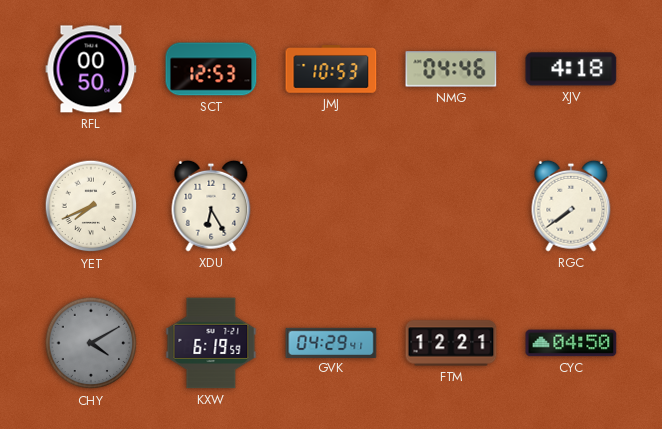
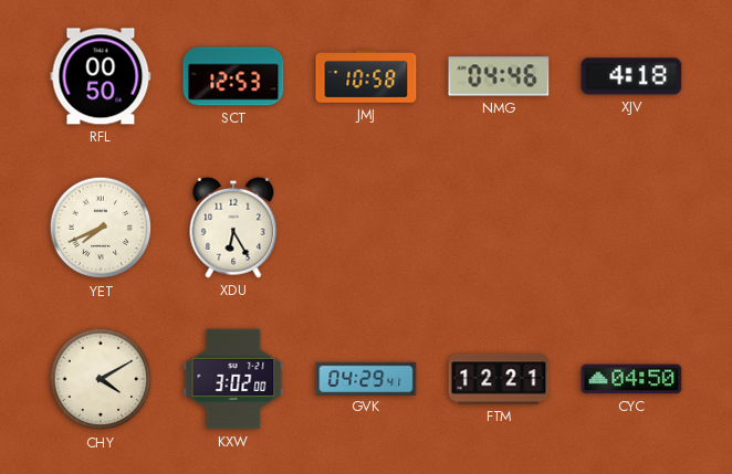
JMJ: 10:53 -> 10:58 (366, 76)
RGC: 7:39 -> none (571, 206)
CHY dial: grey -> cream (101, 379)
KXW: 6:19 -> 3:02 (233, 379)
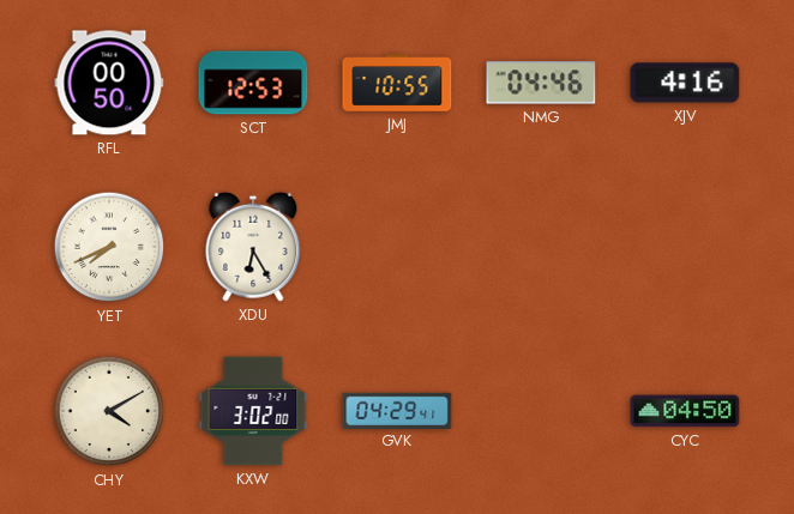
JMJ: 10:58 -> 10:55 (397, 83)
XJV: 4:18 -> 4:16 (685, 83)
FTM: 12:21 -> none (499, 379)
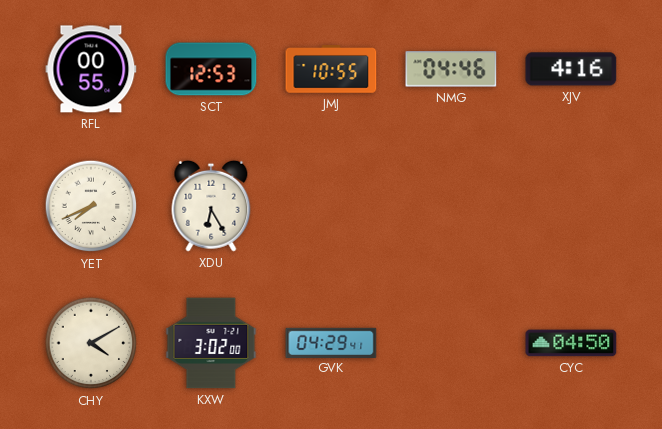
RFL: 00:50 -> 00:55 (91, 69)
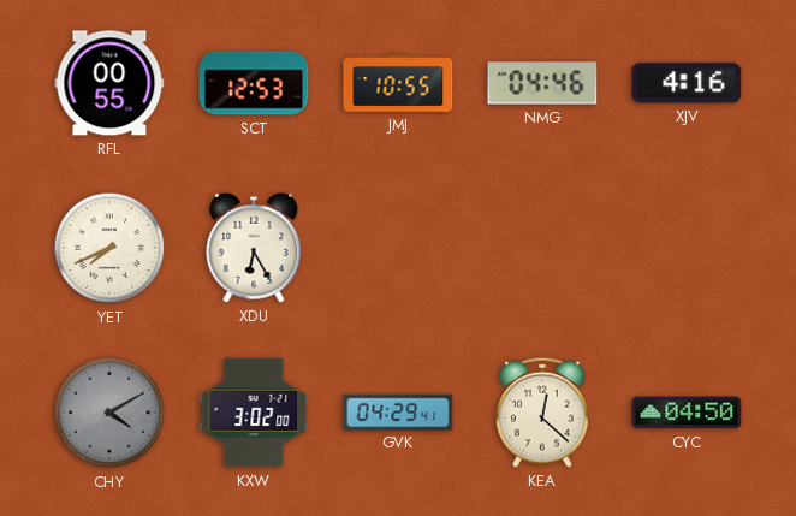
CHY dial: cream -> grey (109, 413)
KEA: none -> 12:22 (542, 413)
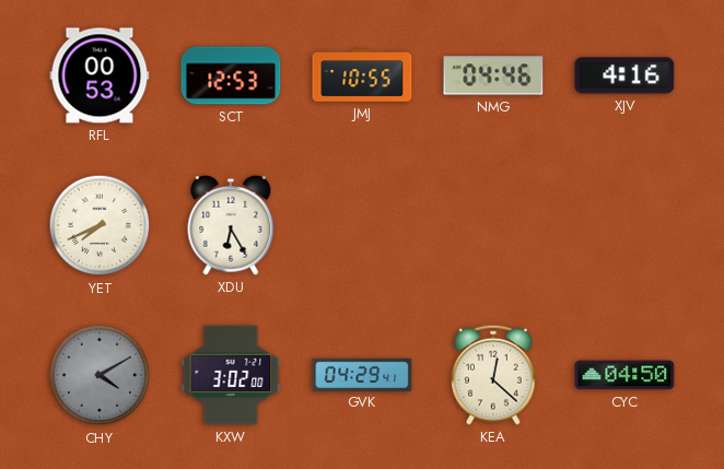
RFL: 00:55 -> 00:53 (100, 75)
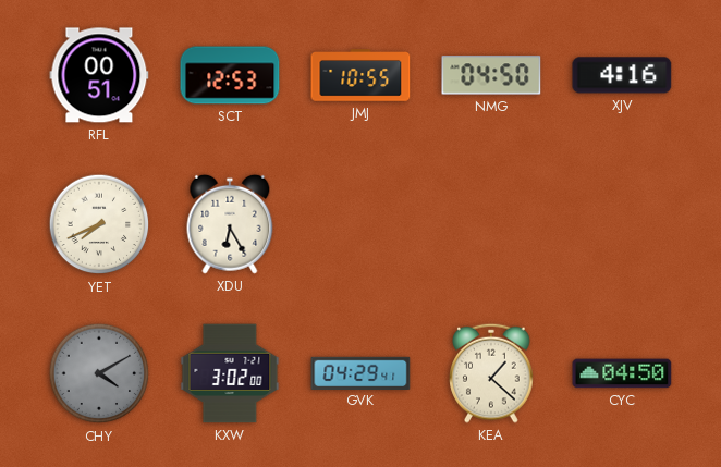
RFL: 00:53 -> 00:51 (99, 75)
NMG: 04:46 -> 04:50 (491, 75)
KEA: 12:22 -> 1:22 (491, 373)
